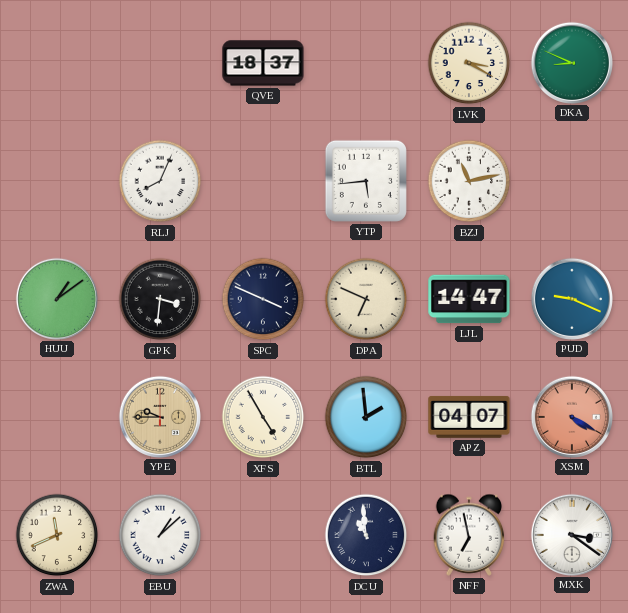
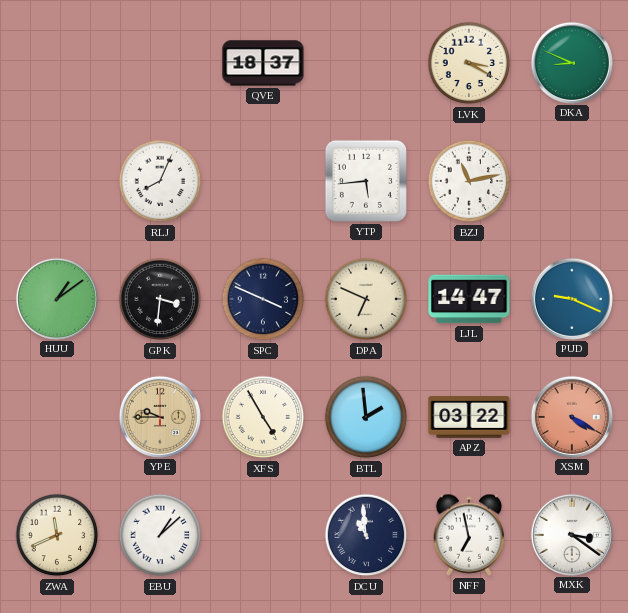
APZ: 04:07 -> 03:22 (469, 417)
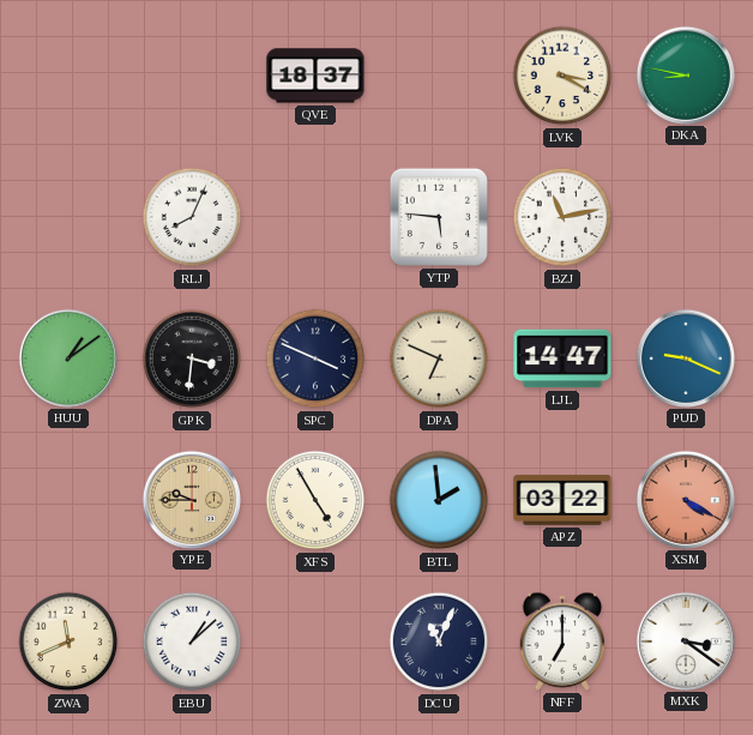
DKA: 8:49 -> 8:47 (685, 74)
YTP: 5:44 -> 5:46 (439, 217)
DCU: 10:59 -> 11:04 (439, 641)
NFF: 6:58 -> 7:00 (562, 641)
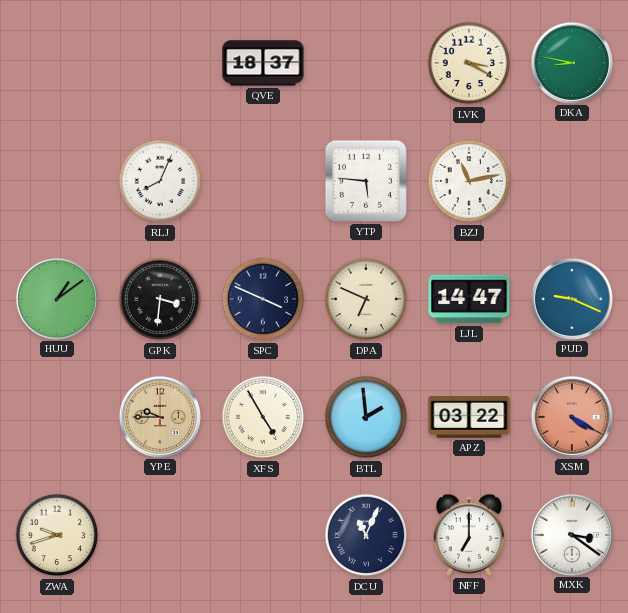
ZWA: 11:41 -> 9:42 (57, 535)
EBU: 1:08 -> none (192, 641)
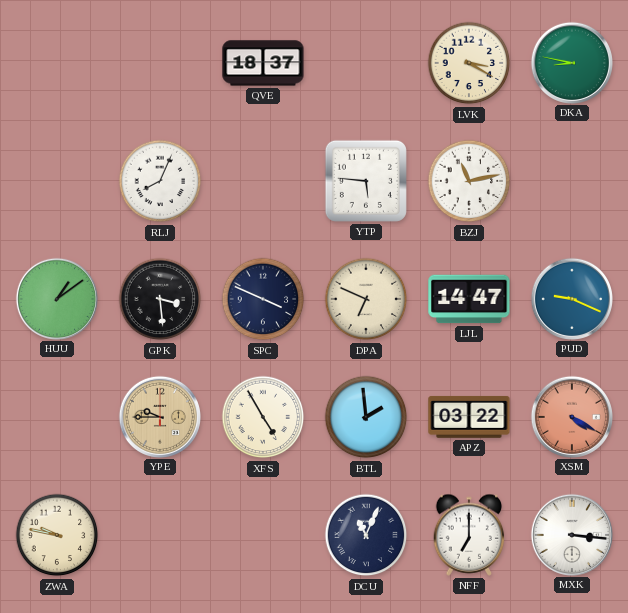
GPK: 3:31 -> 3:29 (160, 299)
ZWA: 9:42 -> 9:47 (57, 535)
MXK: 3:21 -> 3:16 (571, 534)
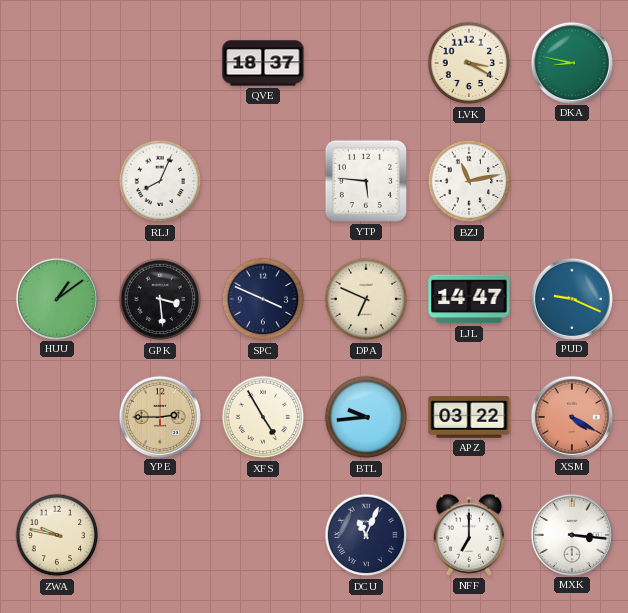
YPE: 9:45 -> 2:45 (159, 416)
BTL: 1:59 -> 9:44 (366, 417)
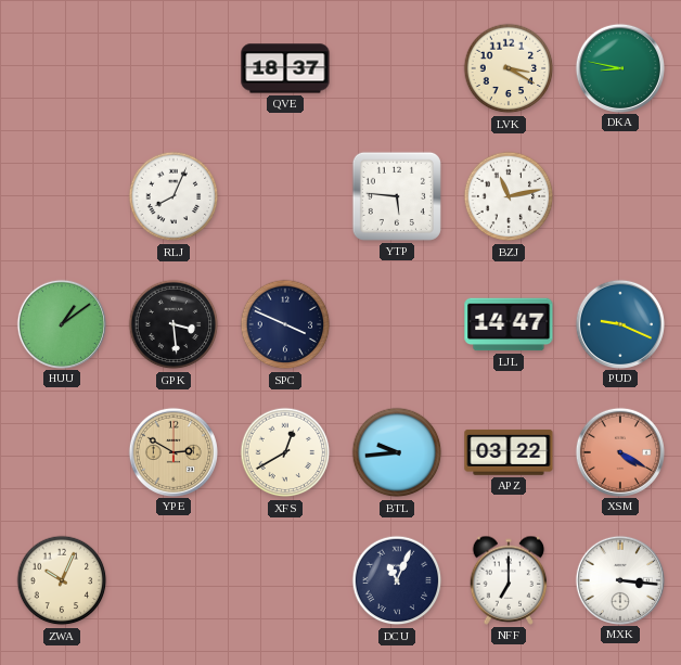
DPA: 6:49 -> none (366, 299)
YPE: 2:45 -> 2:50 (172, 451)
XFS: 4:55 -> 12:40 (285, 452)
ZWA: 9:47 -> 10:04 (62, 580)
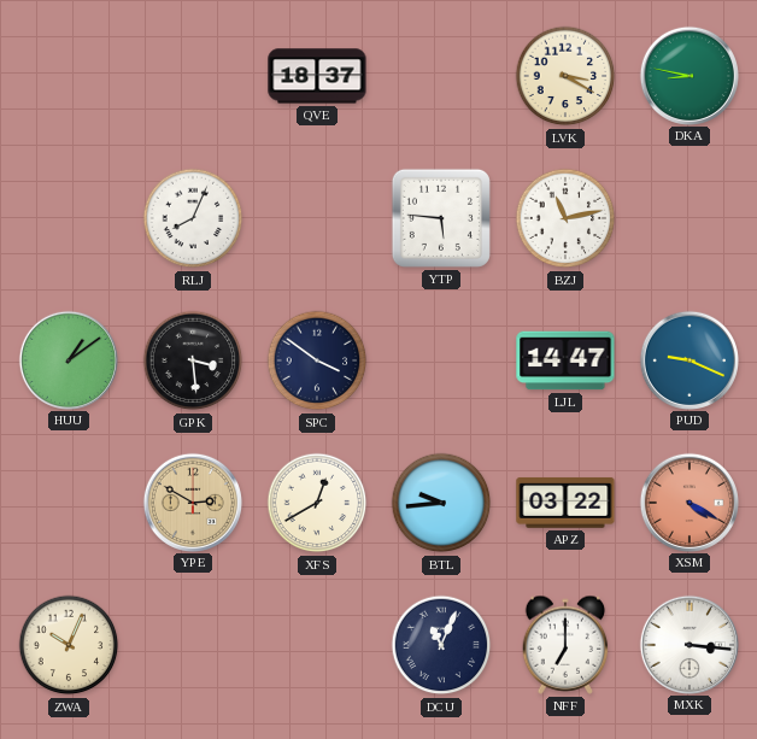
SPC: 3:49 -> 3:51 (317, 360)
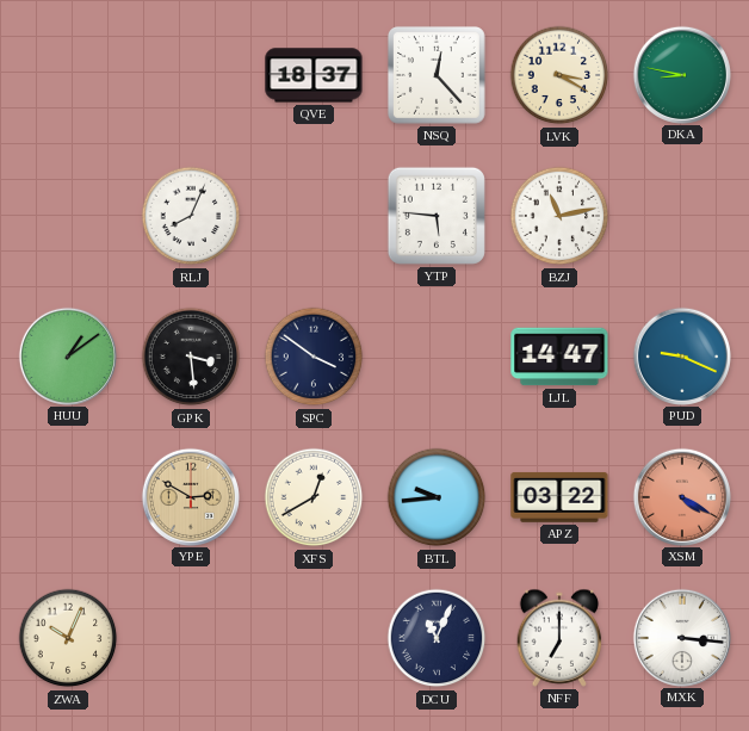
NSQ: none -> 12:23 (437, 75)
